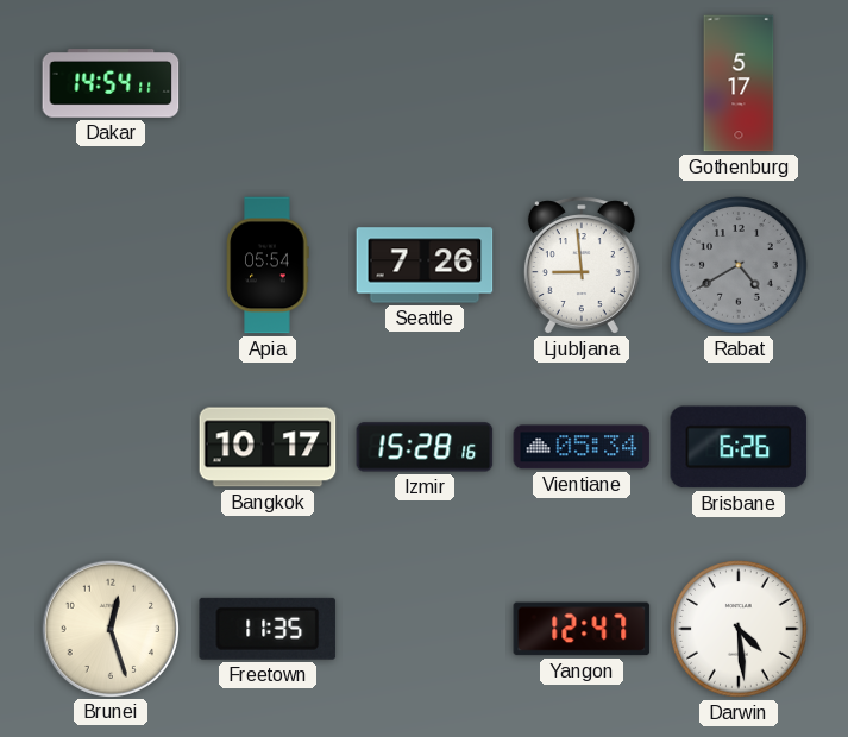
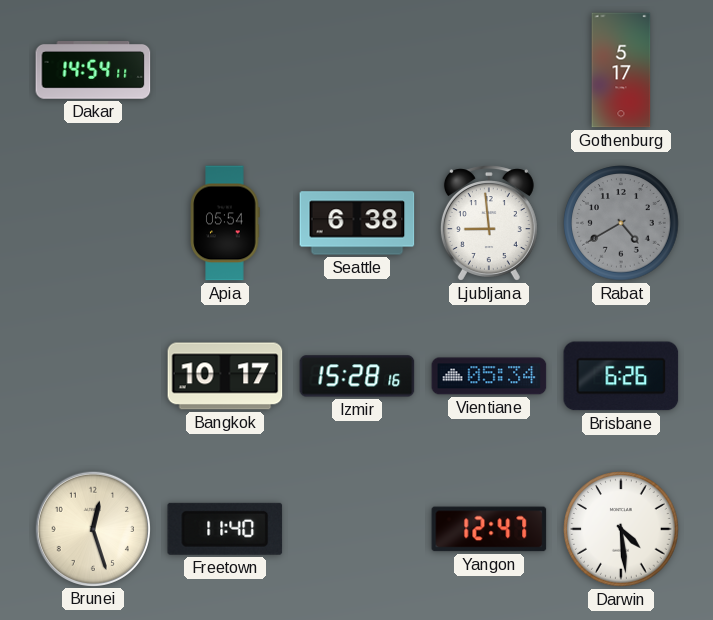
Seattle: 7:26 -> 6:38 (357, 223)
Freetown: 11:35 -> 11:40 (225, 529)
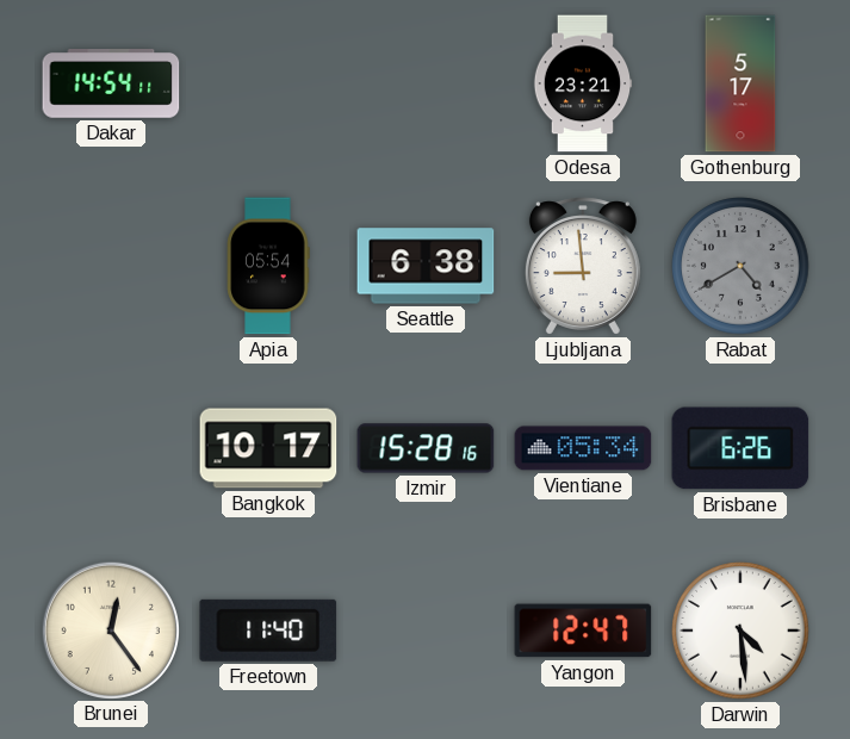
Odesa: none -> 23:21 (583, 83)
Brunei: 12:27 -> 12:24 (110, 629)
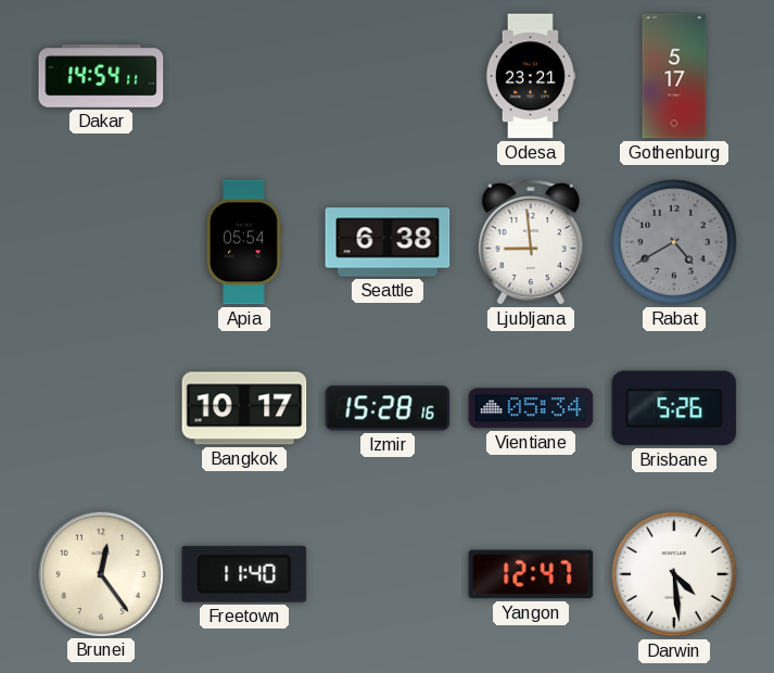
Brisbane: 6:26 -> 5:26 (674, 408)
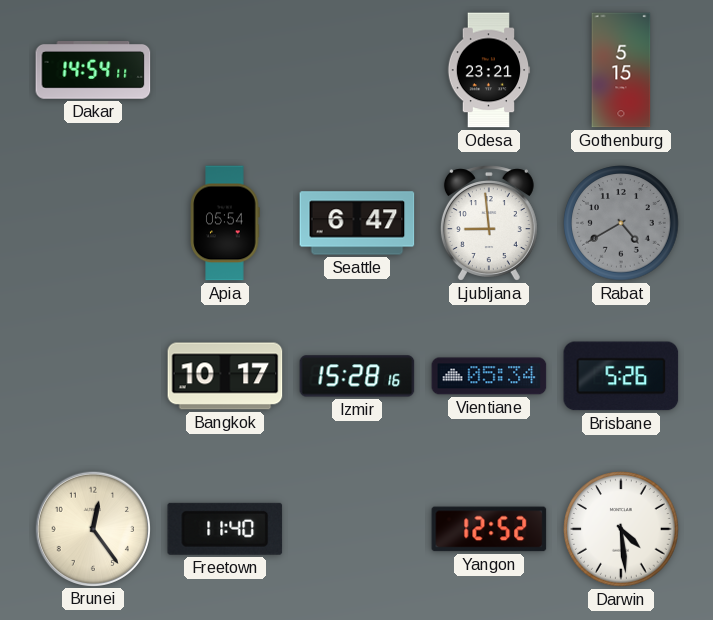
Gothenburg: 5:17 -> 5:15 (621, 70)
Seattle: 6:38 -> 6:47 (357, 223)
Yangon: 12:47 -> 12:52 (489, 529)
